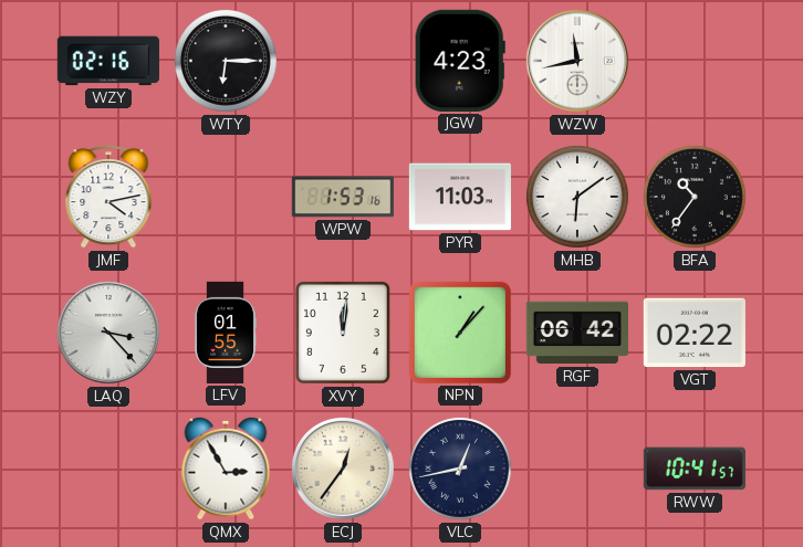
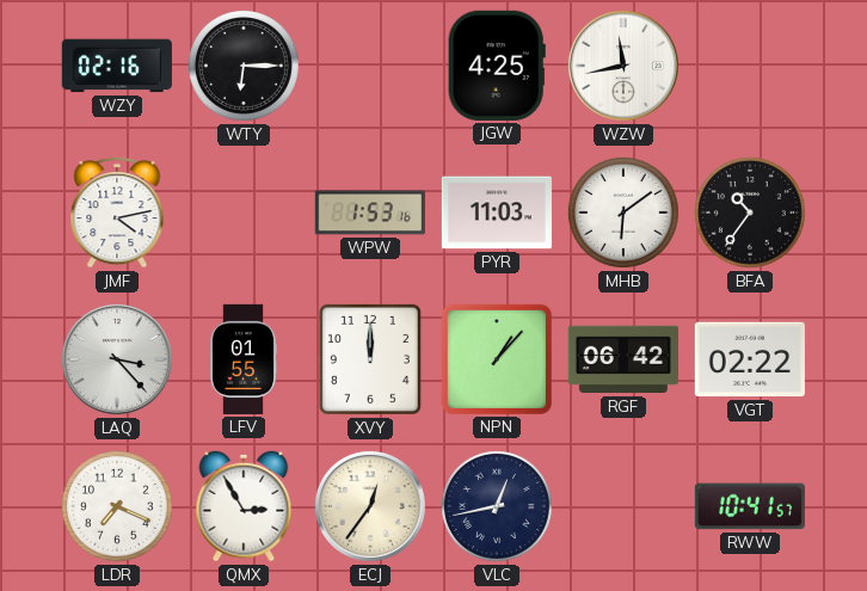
JGW: 4:23 -> 4:25 (497, 66)
XVY: 12:01 -> 12:00 (370, 359)
LDR: none -> 7:19 (117, 506)
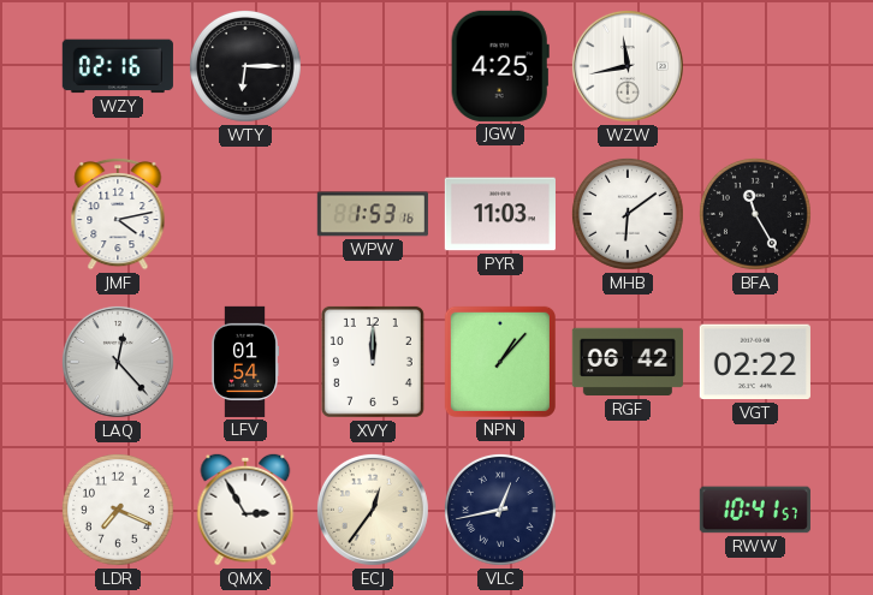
BFA: 10:36 -> 11:25 (755, 214)
LAQ: 3:23 -> 12:23 (118, 362)
LFV: 01:55 -> 01:54 (245, 362)
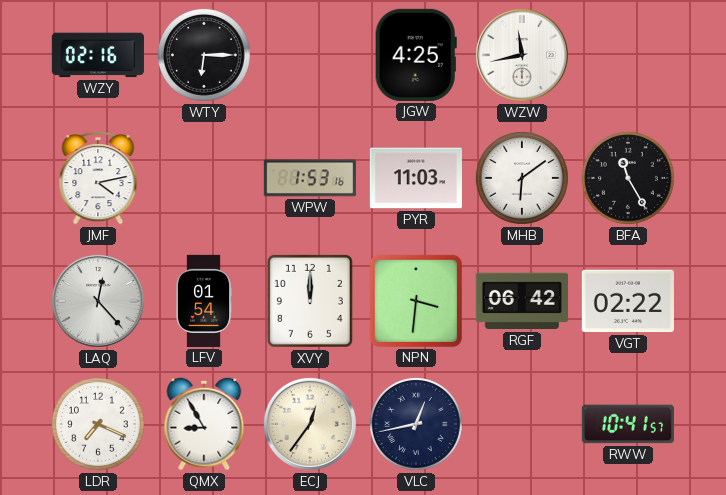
NPN: 1:07 -> 3:31 (416, 301)
QMX: 2:55 -> 8:55 (204, 424)
